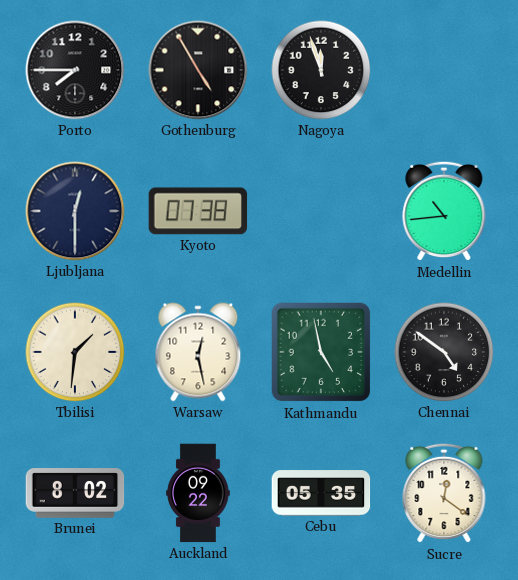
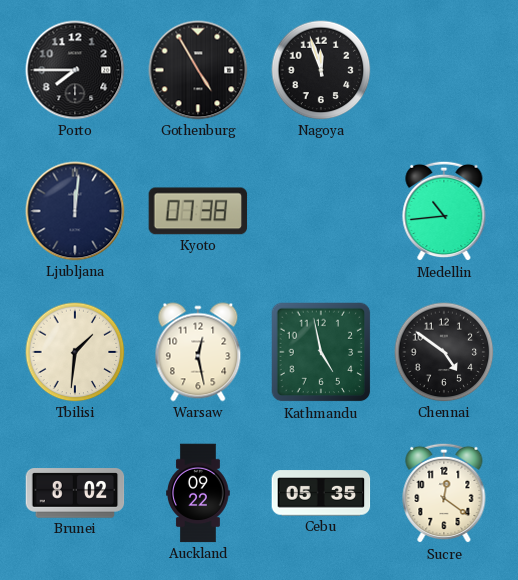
Ljubljana: 12:30 -> 12:01 (75, 211)
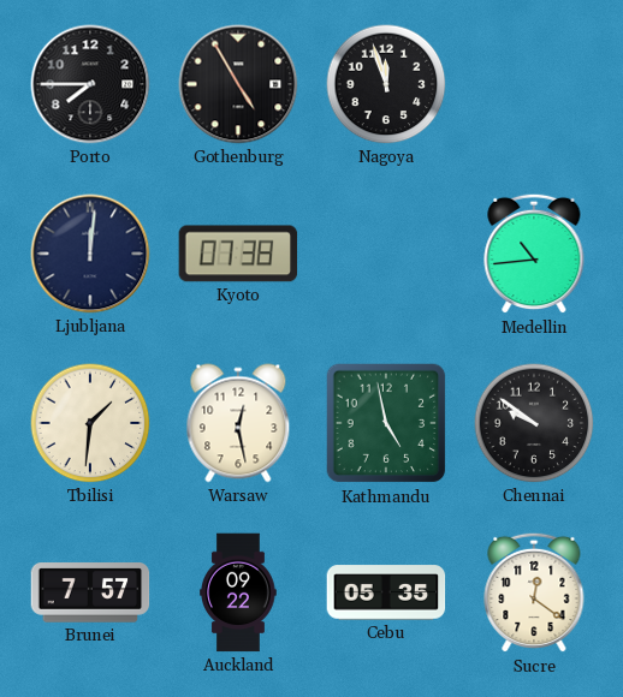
Chennai: 4:51 -> 9:51 (534, 423)
Brunei: 8:02 -> 7:57 (90, 592)
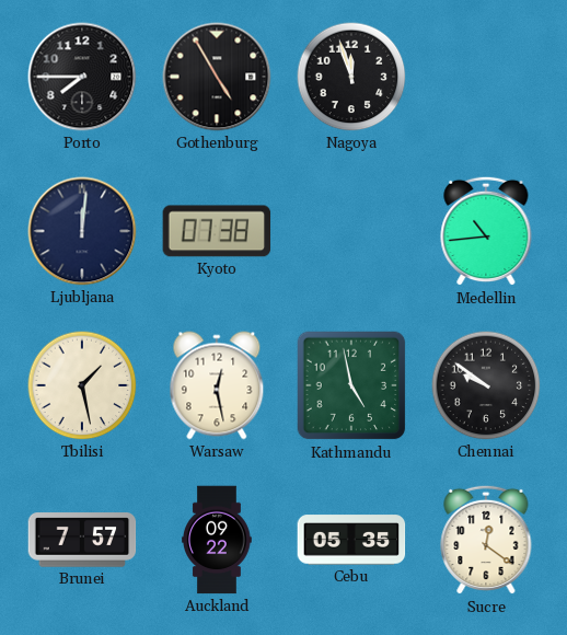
Tbilisi: 1:31 -> 1:28 (82, 385)
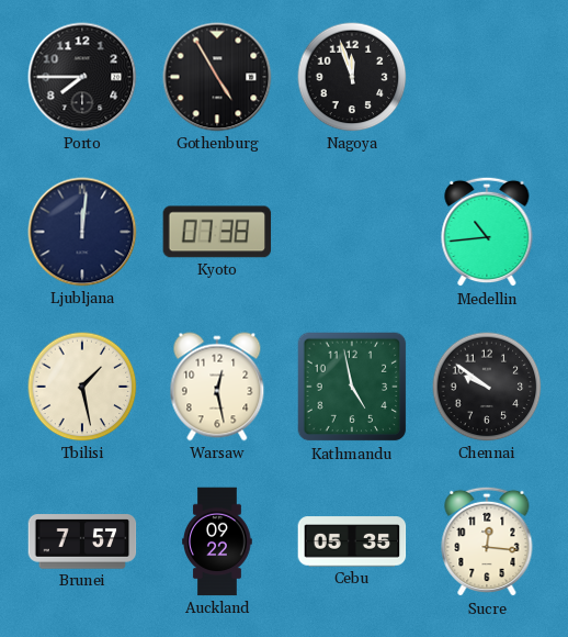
Sucre: 12:21 -> 12:16 (487, 541)
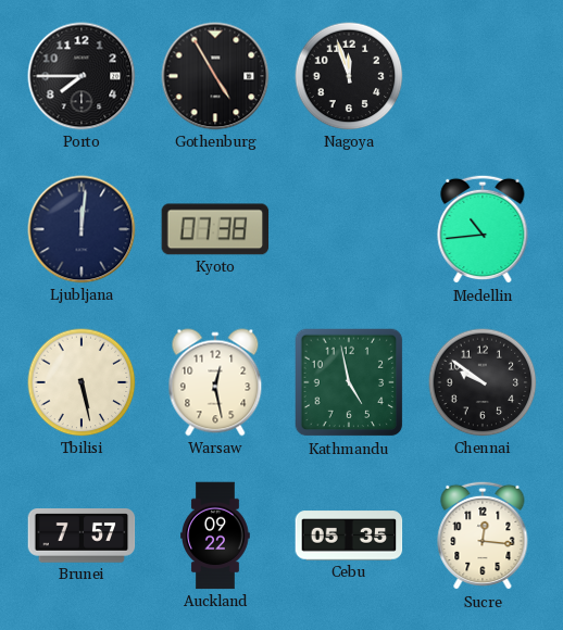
Tbilisi: 1:28 -> 5:28 (82, 382)
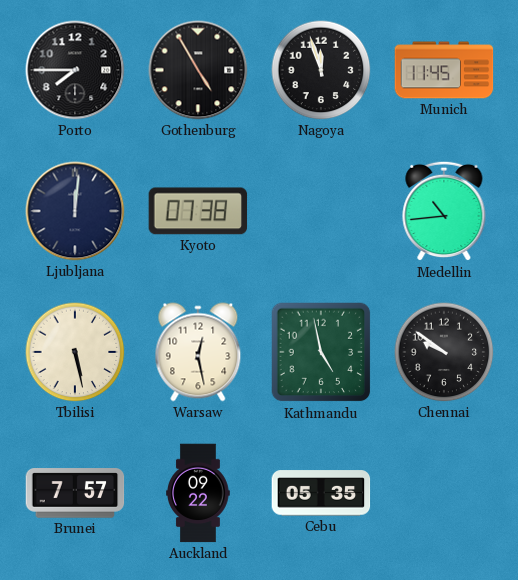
Munich: none -> 11:45 (444, 70)
Sucre: 12:16 -> none (483, 535)
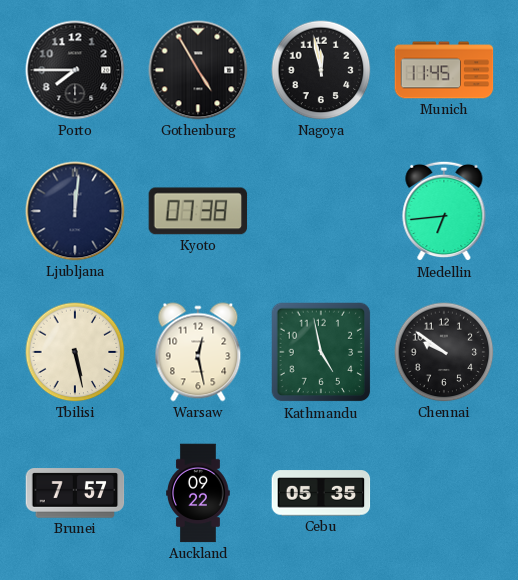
Nagoya: 11:57 -> 11:58 (321, 70)
Medellin: 10:44 -> 6:44 (444, 211)
